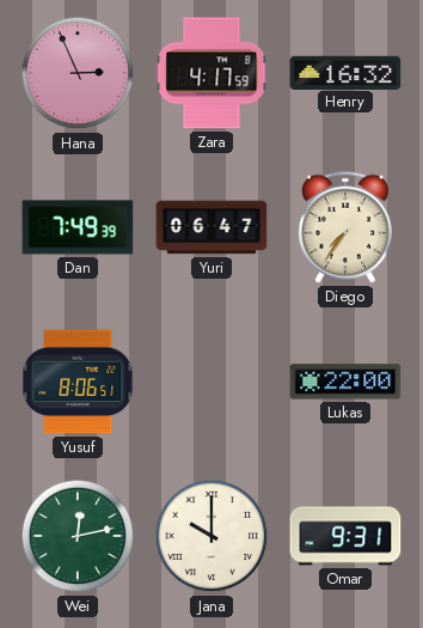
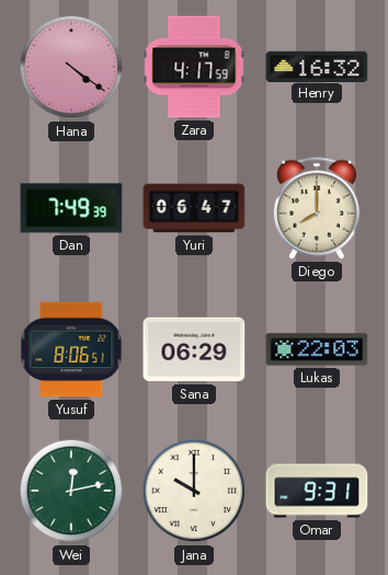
Hana: 2:56 -> 4:21 (71, 67)
Diego: 7:36 -> 8:00 (317, 208)
Sana: none -> 06:29 (194, 349)
Lukas: 22:00 -> 22:03 (317, 349)
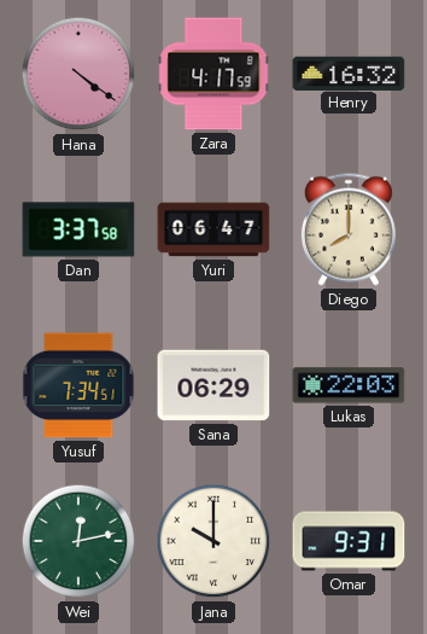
Dan: 7:49 -> 3:37 (78, 229)
Yusuf: 8:06 -> 7:34 (78, 385)
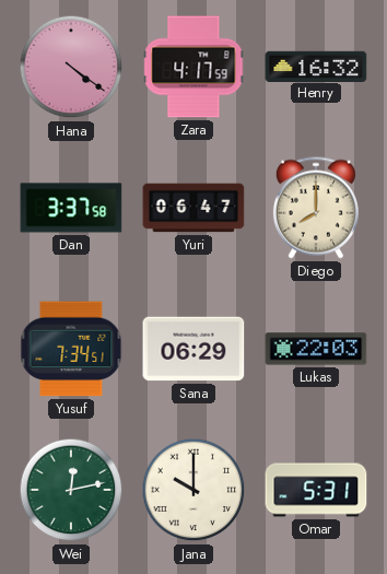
Omar: 9:31 -> 5:31 (316, 490)
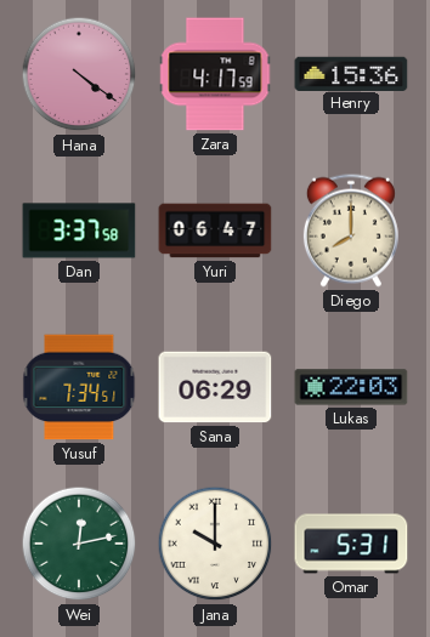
Henry: 16:32 -> 15:36 (351, 73)
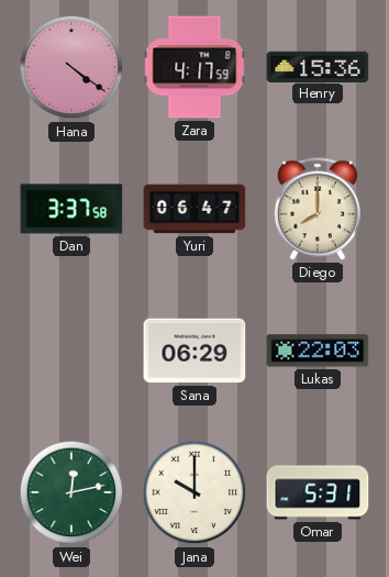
Yusuf: 7:34 -> none (79, 387)
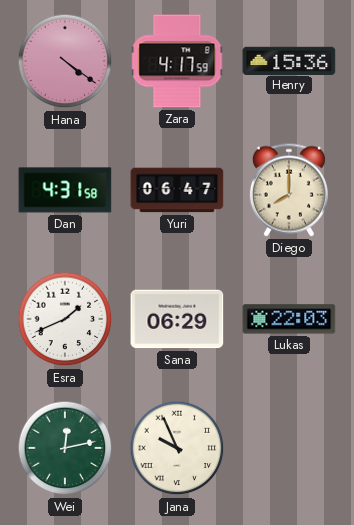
Dan: 3:37 -> 4:31 (65, 190)
Esra: none -> 1:41 (65, 319)
Jana: 10:00 -> 9:56 (177, 448)
Omar: 5:31 -> none (318, 492)
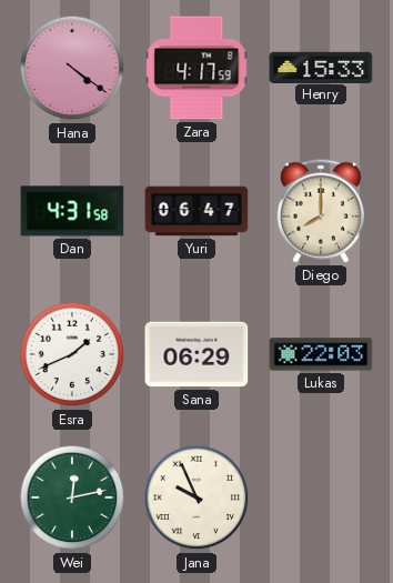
Henry: 15:36 -> 15:33 (321, 67)
